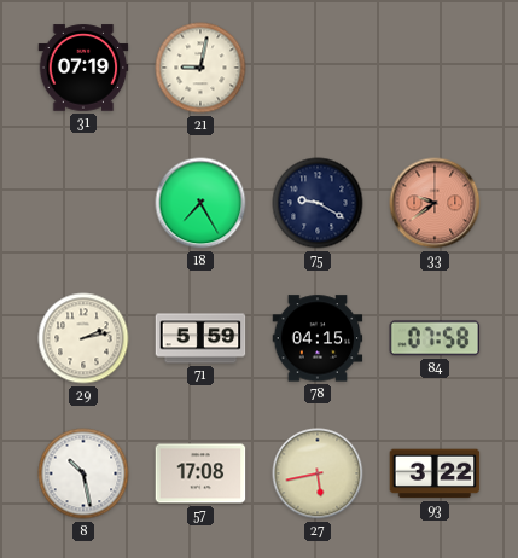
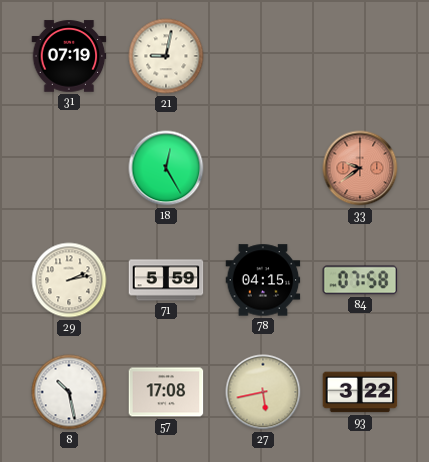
18: 7:25 -> 12:25 (166, 168)
75: 9:20 -> none (318, 203)
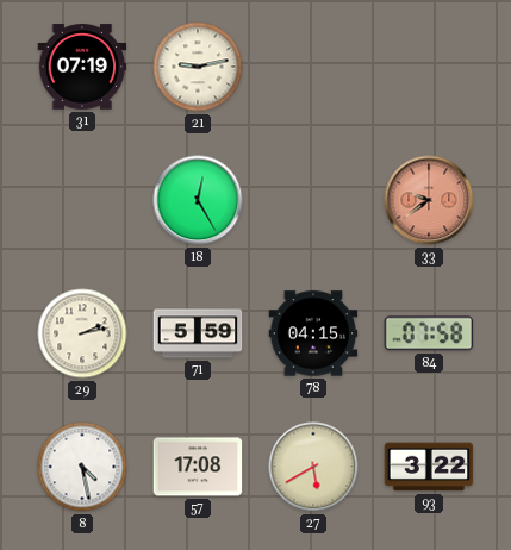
21: 9:02 -> 9:13 (198, 67)
8: 10:28 -> 4:28 (82, 467)
27: 5:43 -> 5:40 (313, 467)
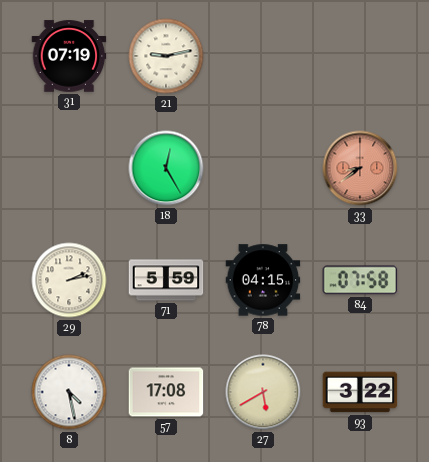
33: 9:39 -> 8:39 (360, 168)
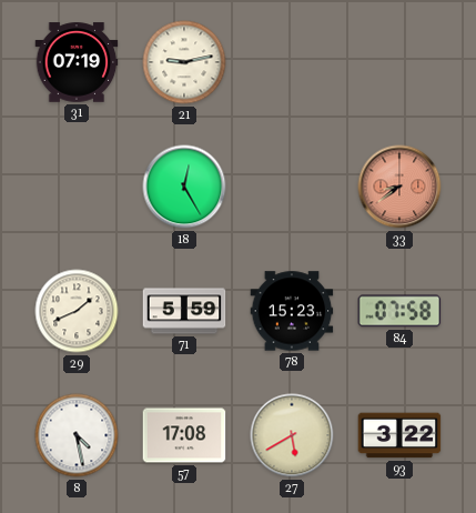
29: 2:13 -> 1:41 (77, 311)
78: 04:15 -> 15:23 (292, 311)
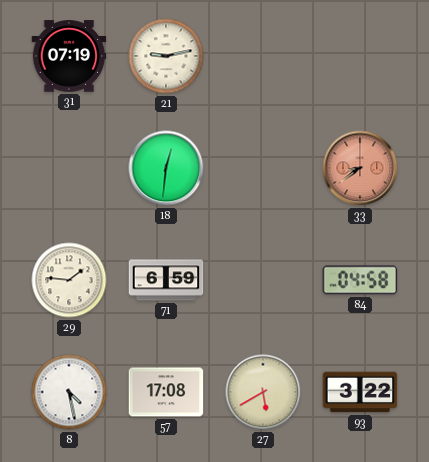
18: 12:25 -> 12:31 (166, 168)
29: 1:41 -> 1:46 (69, 280)
71: 5:59 -> 6:59 (166, 280)
78: 15:23 -> none (292, 311)
84: 07:58 -> 04:58 (360, 280)
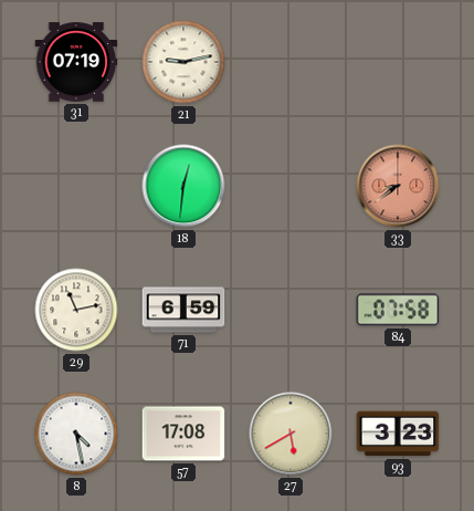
29: 1:46 -> 11:13 (76, 310)
84: 04:58 -> 07:58 (398, 310)
93: 3:22 -> 3:23 (398, 434)
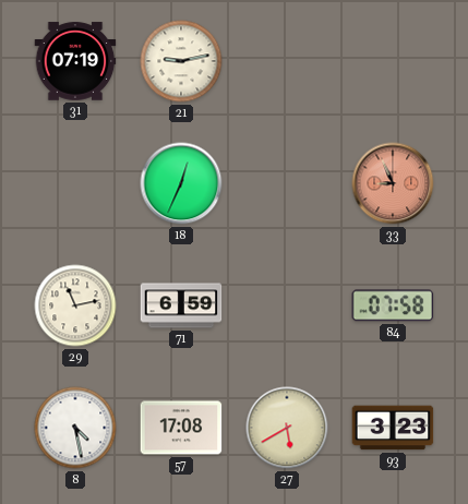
18: 12:31 -> 12:34 (181, 183)
33: 8:39 -> 8:56 (393, 183)
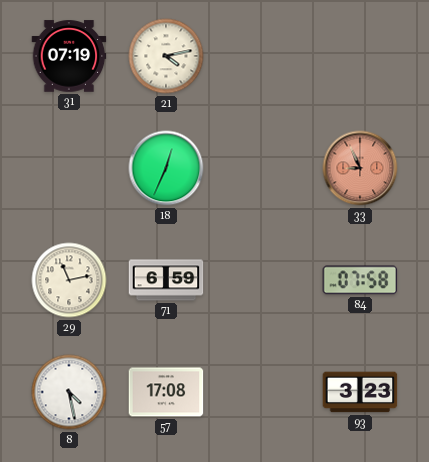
21: 9:13 -> 4:13 (166, 56)
27: 5:40 -> none (287, 428)
